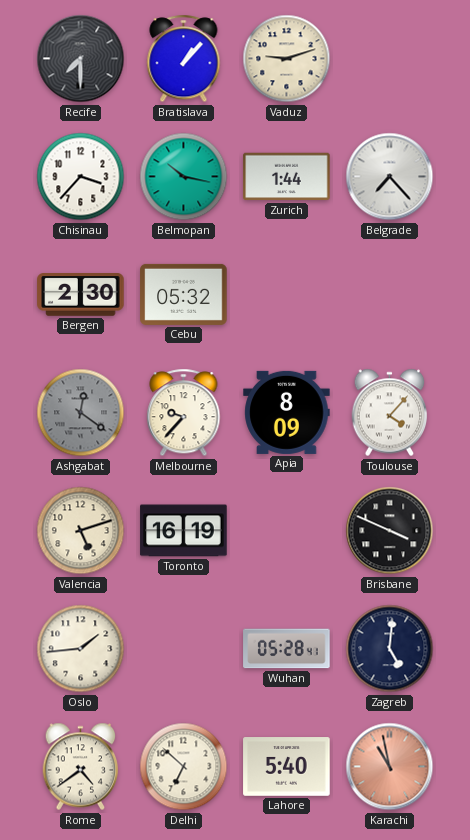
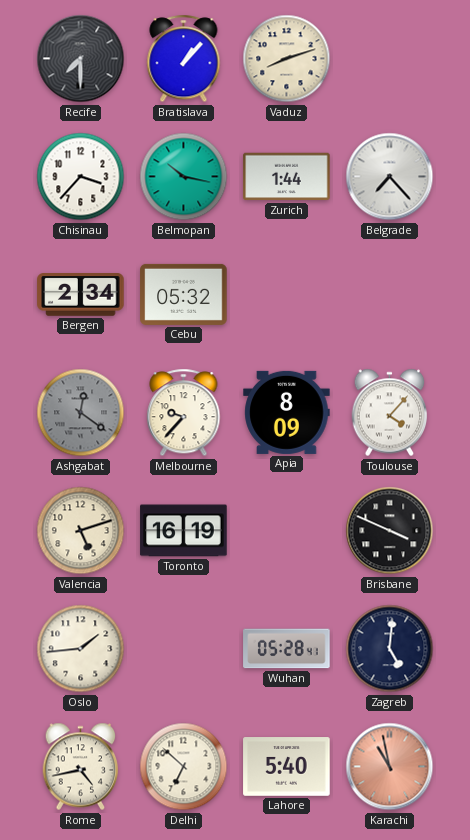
Vaduz: 9:12 -> 8:12 (287, 59)
Bergen: 2:30 -> 2:34 (81, 295)
Rome: 4:39 -> 4:43 (81, 767)
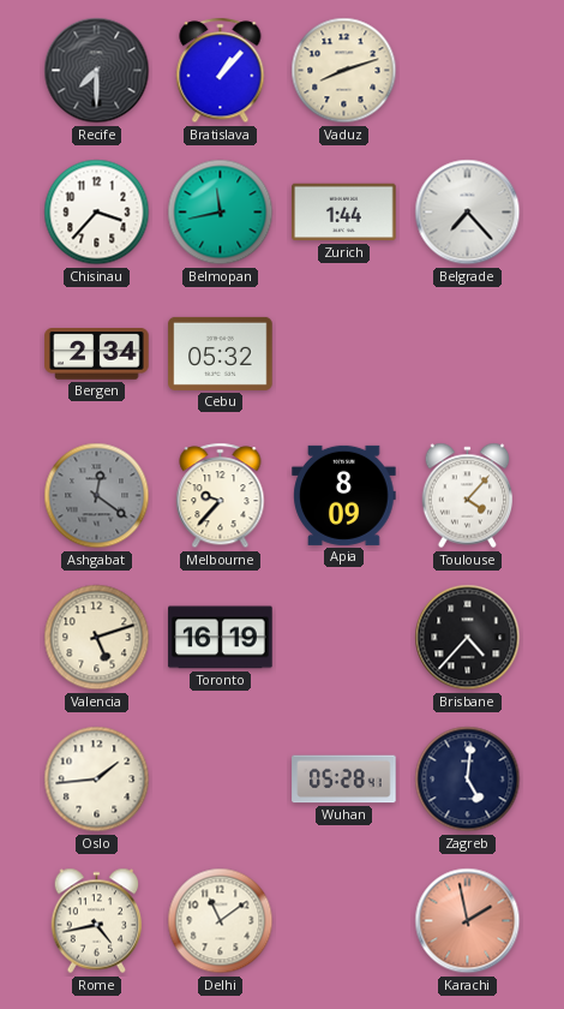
Belmopan: 10:17 -> 11:43 (221, 213)
Brisbane: 3:49 -> 4:37 (468, 638)
Delhi: 6:52 -> 11:09 (221, 921)
Lahore: 5:40 -> none (287, 767)
Karachi: 10:58 -> 1:58 (468, 921)
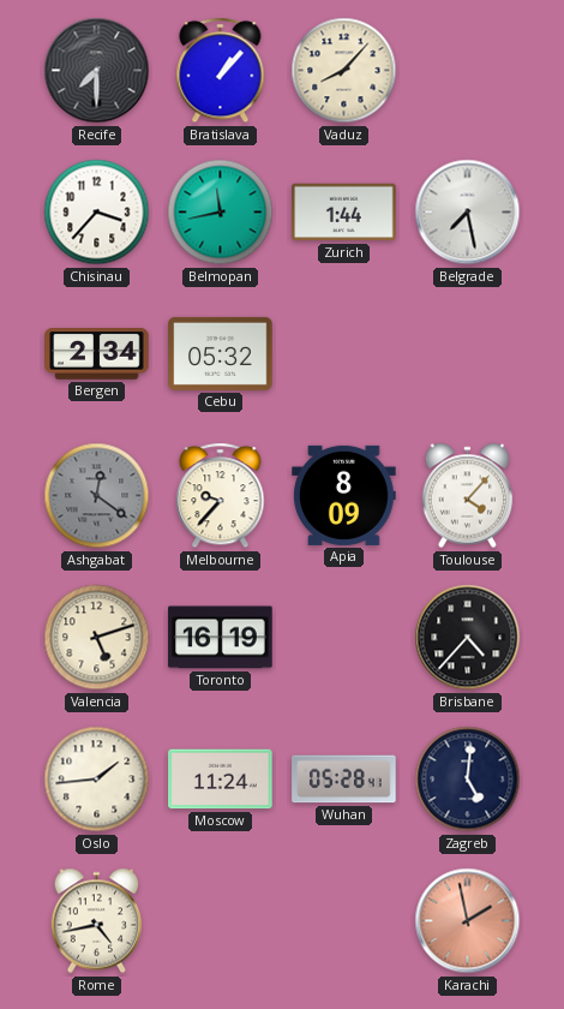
Vaduz: 8:12 -> 8:07 (344, 71)
Belgrade: 7:23 -> 7:28 (468, 213)
Moscow: none -> 11:24 (221, 780)
Delhi: 11:09 -> none (221, 921)
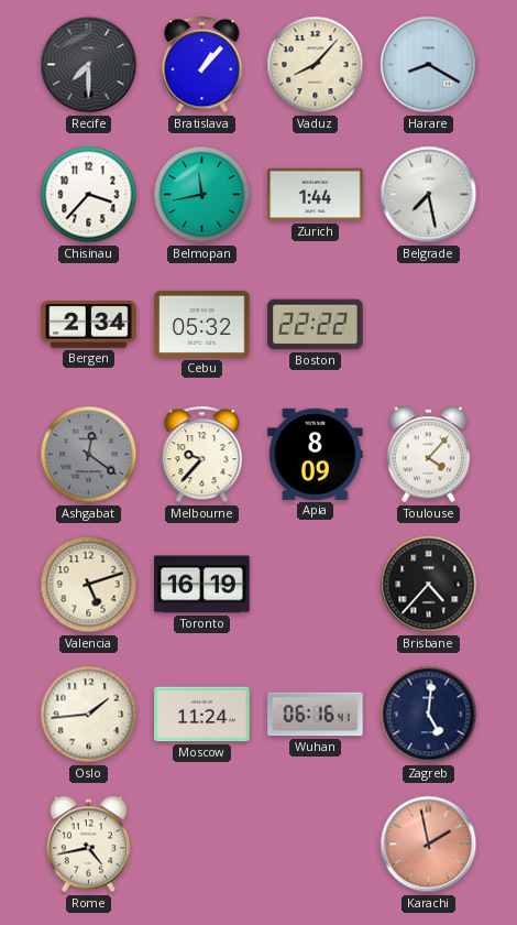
Harare: none -> 8:20 (429, 65)
Boston: none -> 22:22 (316, 325)
Wuhan: 05:28 -> 06:16 (316, 715)
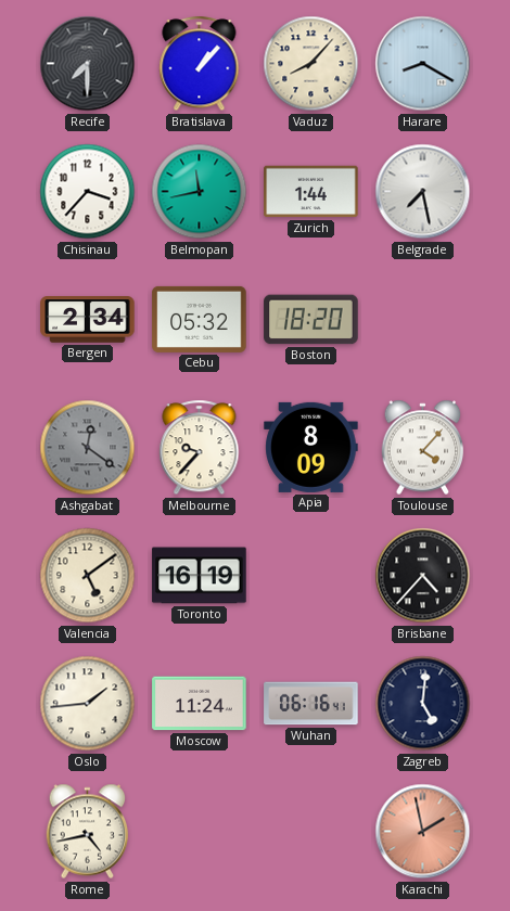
Boston: 22:22 -> 18:20 (311, 320)
Valencia: 5:12 -> 5:09 (88, 576)
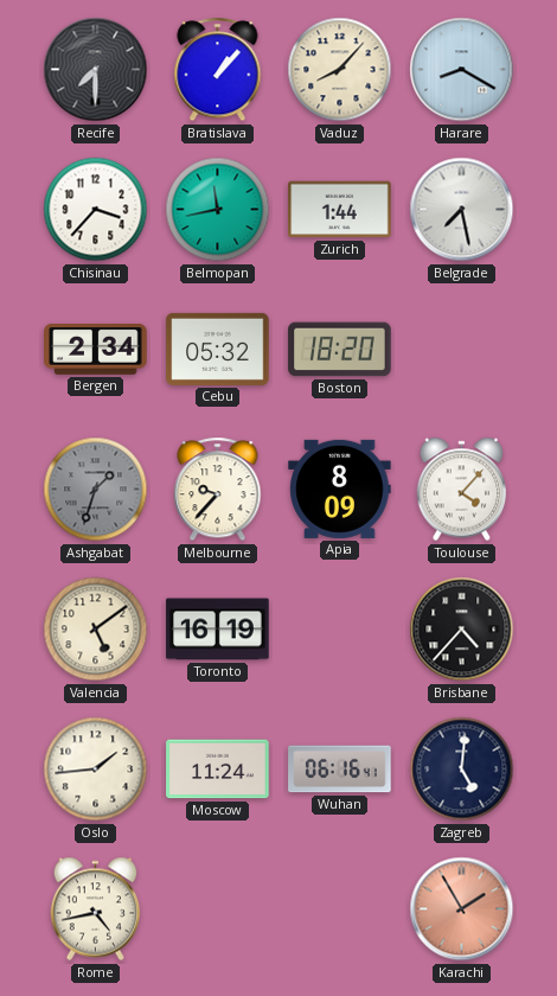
Ashgabat: 12:21 -> 1:33 (96, 490)
Karachi: 1:58 -> 1:55 (462, 909)
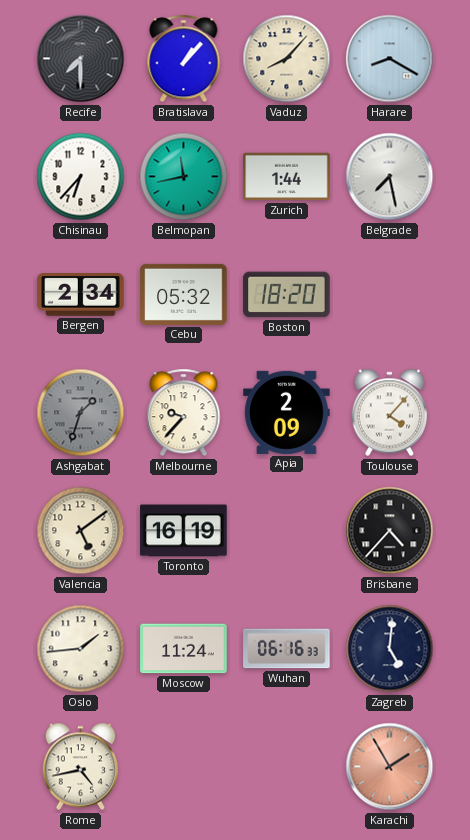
Chisinau: 3:37 -> 6:37 (81, 177)
Apia: 8:09 -> 2:09 (287, 412)
Wuhan: 06:16:41 -> 06:16:33 (287, 649)
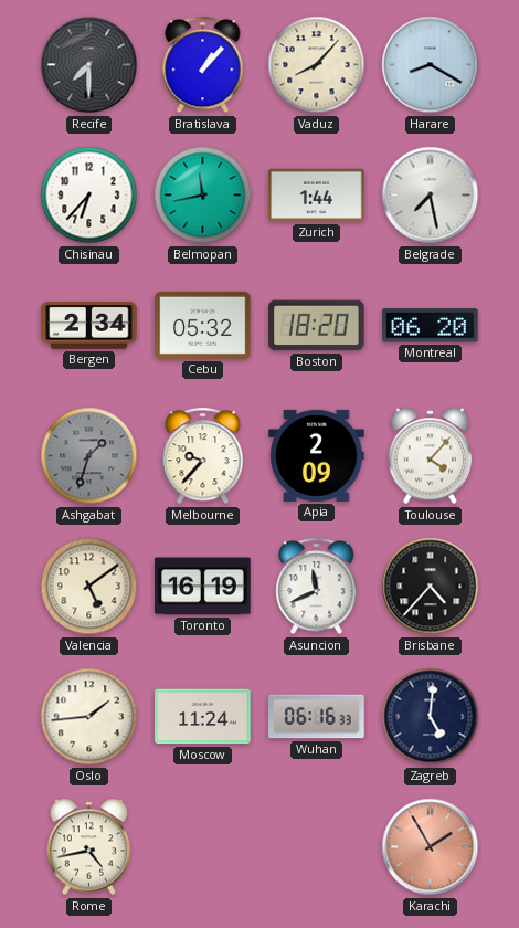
Montreal: none -> 06:20 (431, 326)
Asuncion: none -> 11:41 (317, 587)
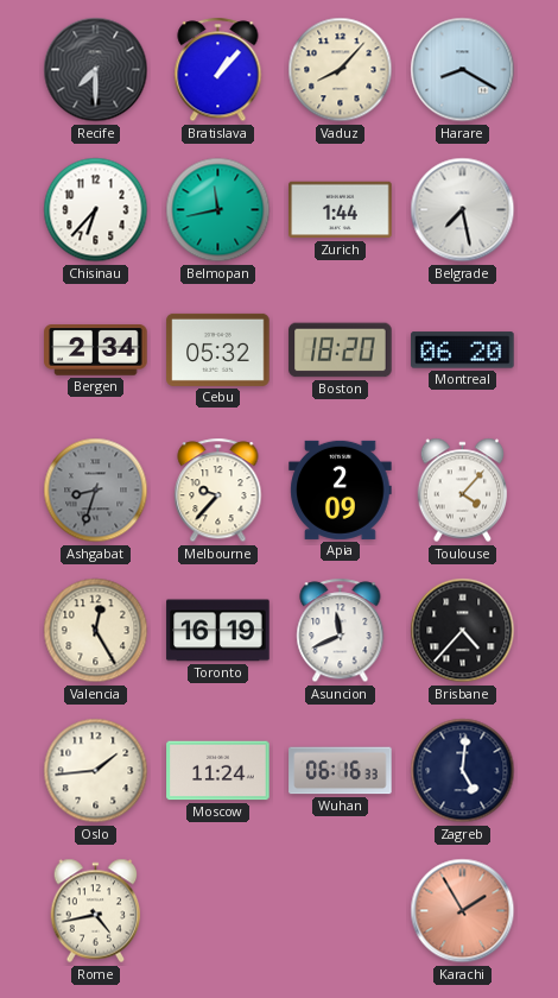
Ashgabat: 1:33 -> 8:33 (96, 491)
Valencia: 5:09 -> 12:25 (96, 631)
